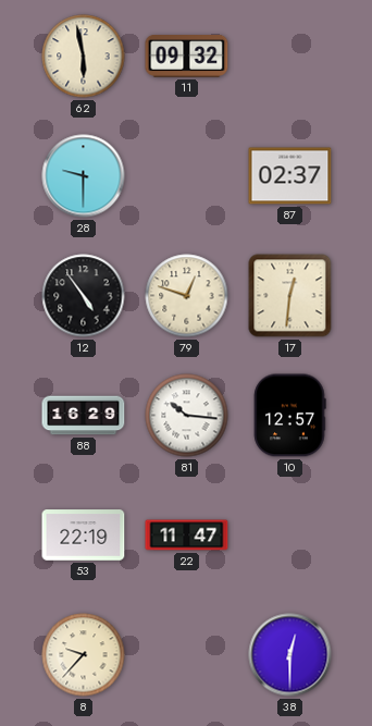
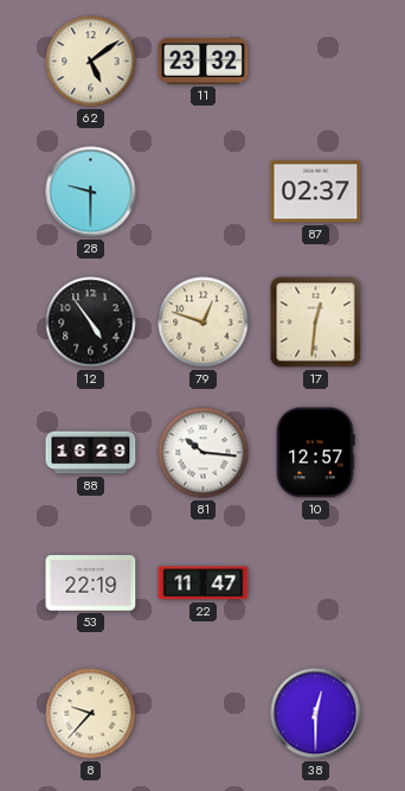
62: 5:58 -> 5:09 (91, 62)
11: 09:32 -> 23:32 (204, 62)
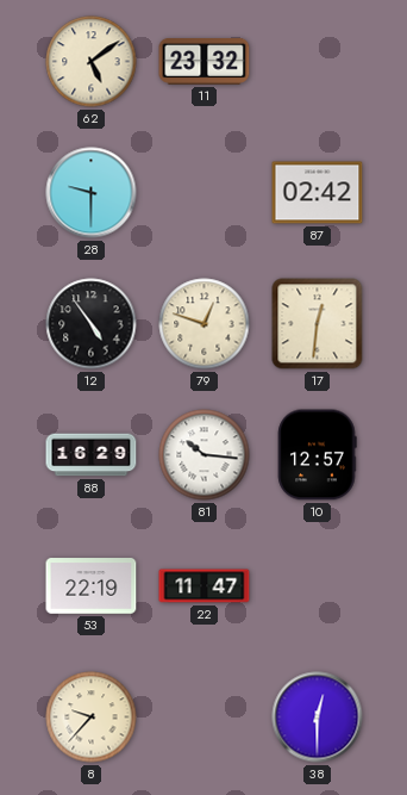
87: 02:37 -> 02:42 (318, 193)
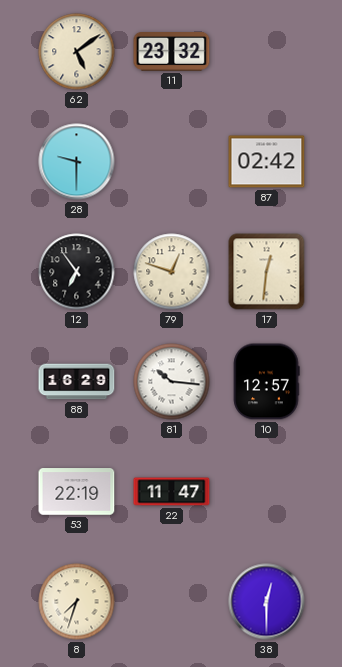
12: 4:54 -> 6:54 (77, 272)
8: 9:37 -> 7:33 (77, 602)
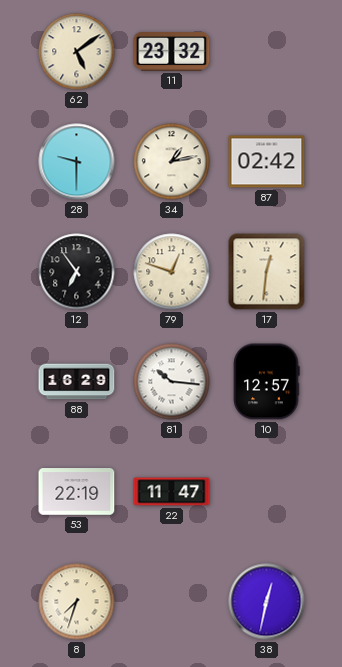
34: none -> 1:13 (172, 162)
38: 12:30 -> 12:32 (267, 602)
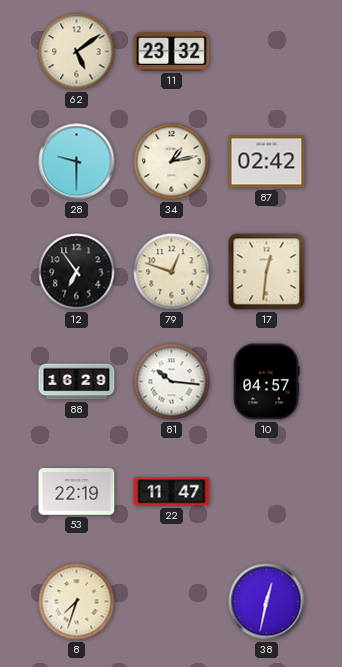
10: 12:57 -> 04:57 (267, 382)
